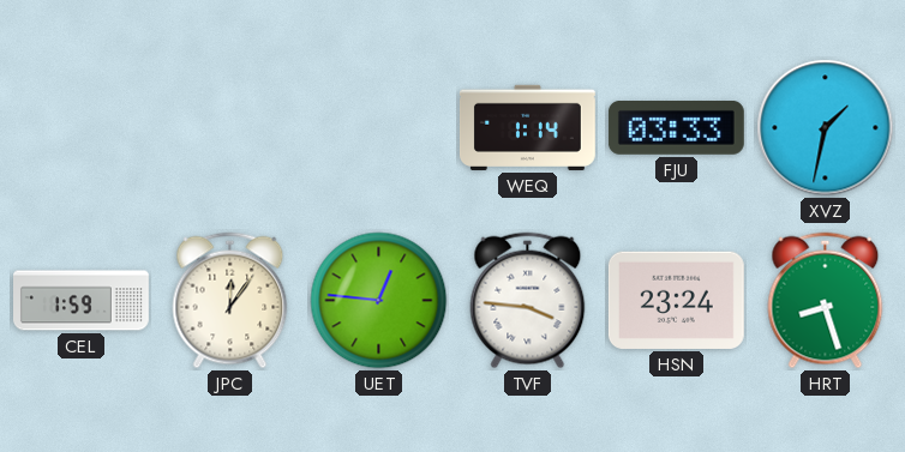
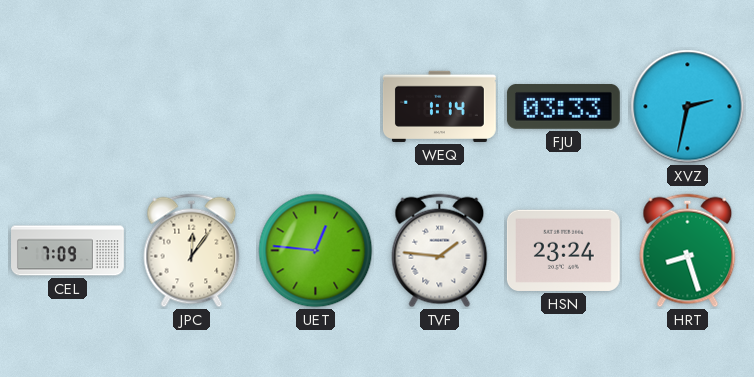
XVZ: 1:32 -> 2:32 (688, 107)
CEL: 1:59 -> 7:09 (68, 251)
TVF: 3:46 -> 1:46 (440, 251)
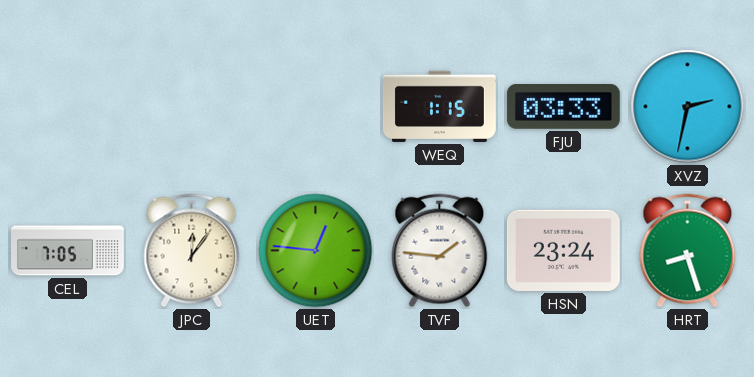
WEQ: 1:14 -> 1:15 (439, 106)
CEL: 7:09 -> 7:05 (68, 251)
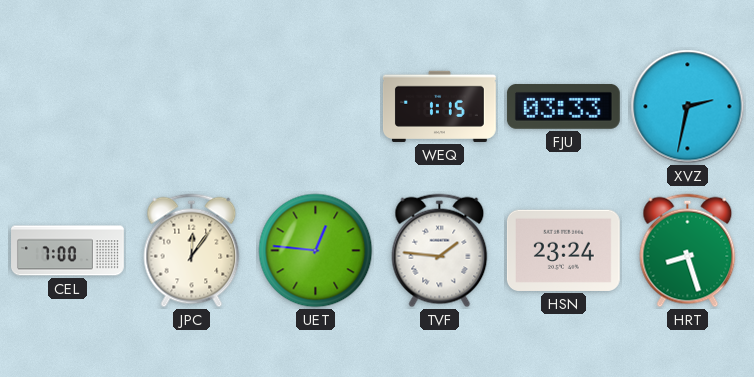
CEL: 7:05 -> 7:00 (68, 251)
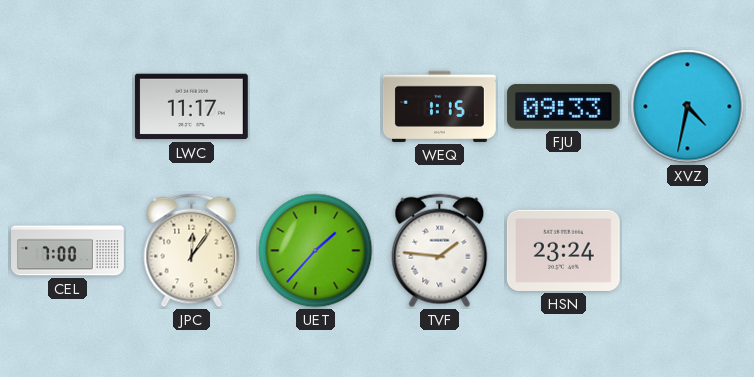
LWC: none -> 11:17 (191, 107)
FJU: 03:33 -> 09:33 (563, 107)
XVZ: 2:32 -> 4:32 (688, 107)
UET: 12:46 -> 1:37 (316, 251)
HRT: 8:27 -> none (688, 251)
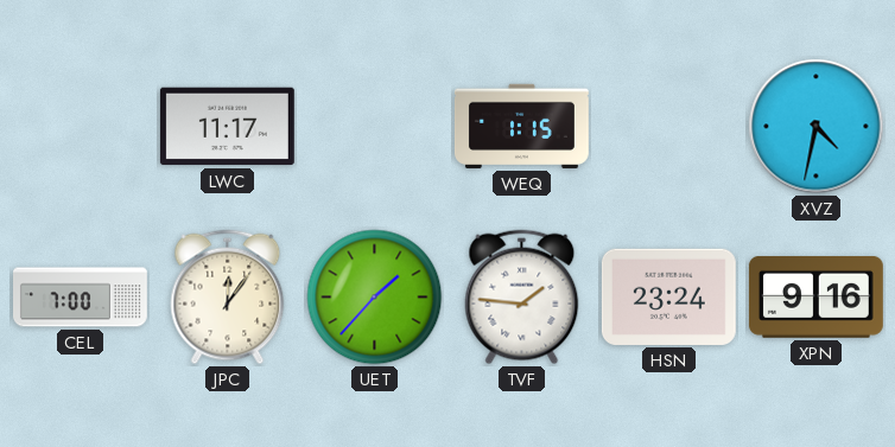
FJU: 09:33 -> none (563, 107)
XPN: none -> 9:16 (815, 298)
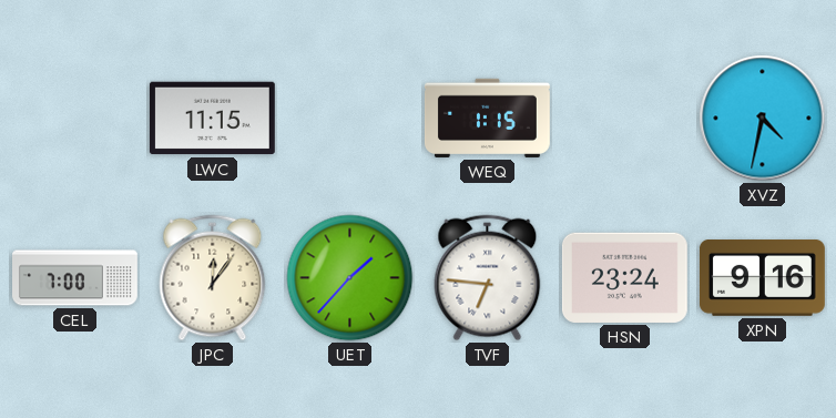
LWC: 11:17 -> 11:15 (212, 119)
TVF: 1:46 -> 6:46 (488, 278)
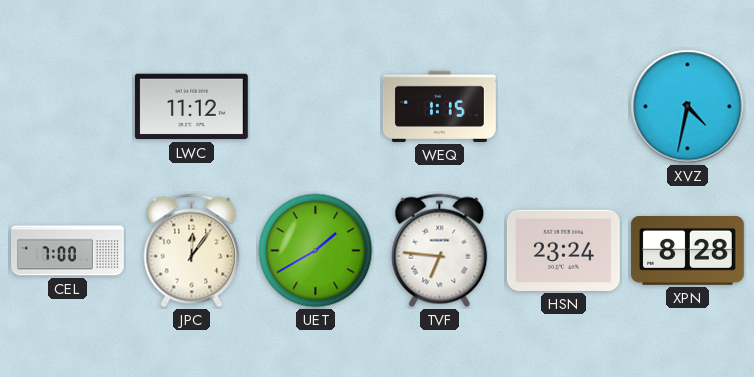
LWC: 11:15 -> 11:12 (191, 107)
UET: 1:37 -> 1:40 (316, 251)
XPN: 9:16 -> 8:28 (687, 251)
